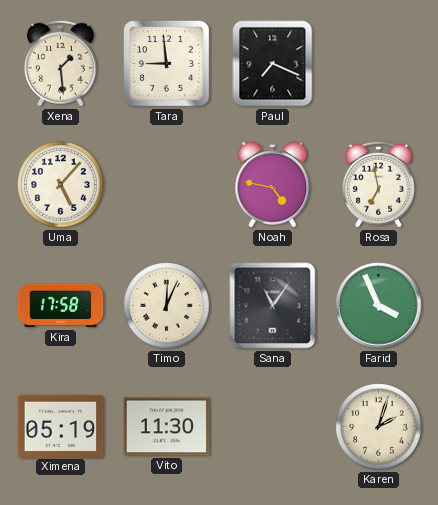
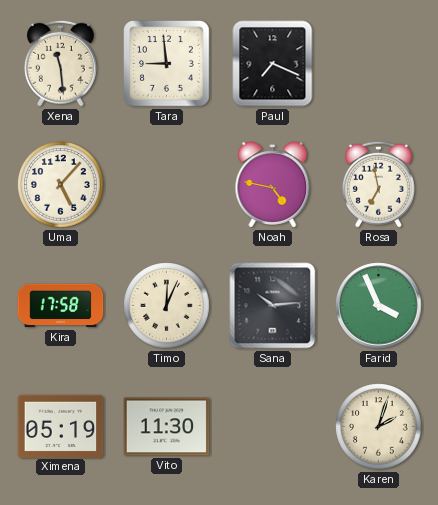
Xena: 1:29 -> 11:29 (60, 63)
Sana: 11:06 -> 10:14 (273, 306)
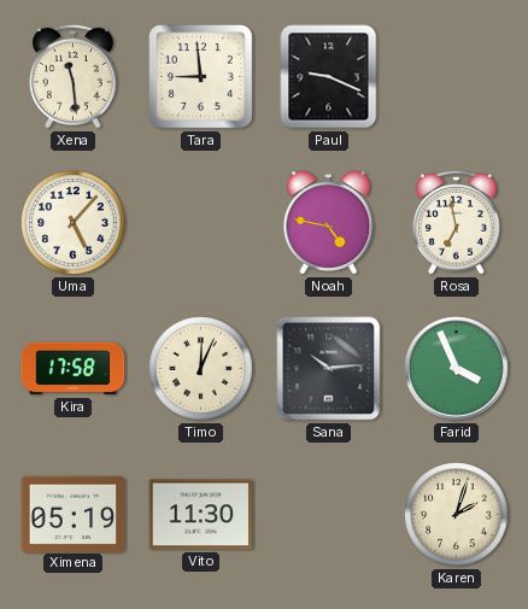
Paul: 7:19 -> 9:19 (329, 77)
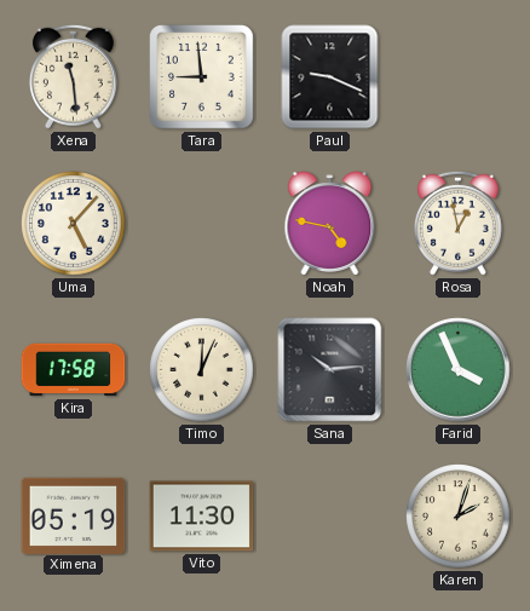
Rosa: 6:58 -> 12:58 (457, 223)
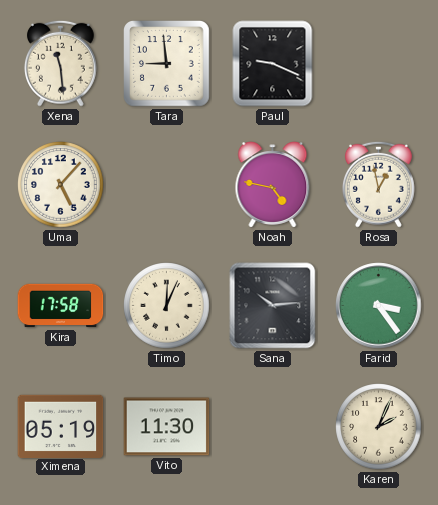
Farid: 3:56 -> 3:24 (379, 306)
Karen: 2:03 -> 2:04 (379, 427)
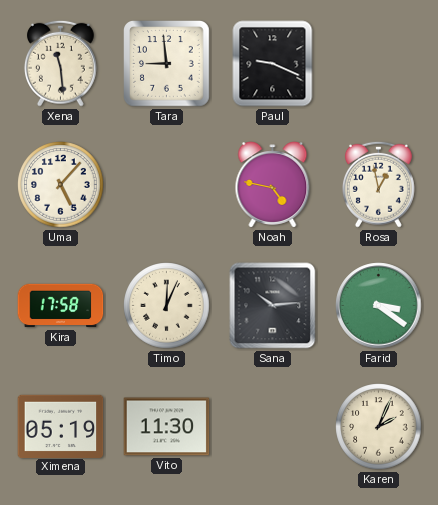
Farid: 3:24 -> 3:21 (379, 306)
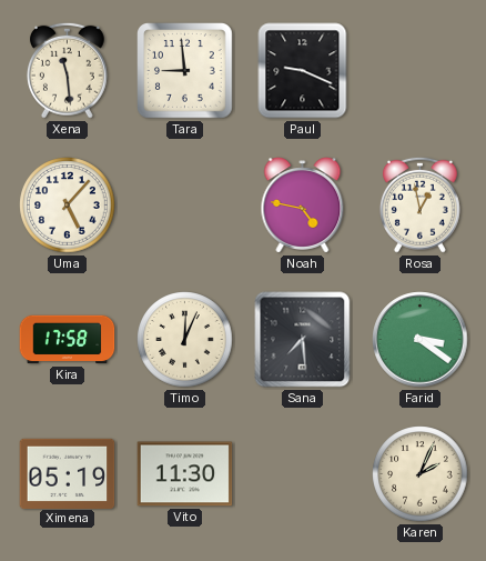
Sana: 10:14 -> 7:29 (303, 340)
